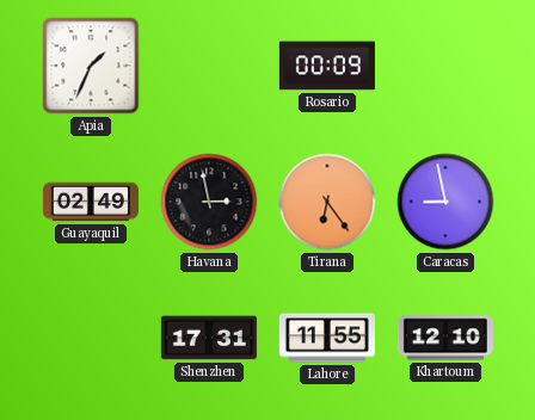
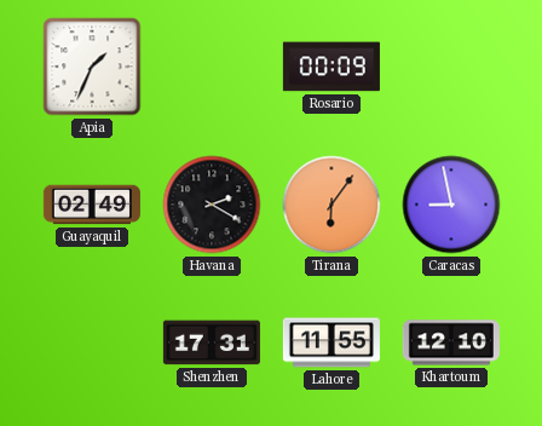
Havana: 2:58 -> 2:20 (212, 205)
Tirana: 6:24 -> 6:06 (331, 205)
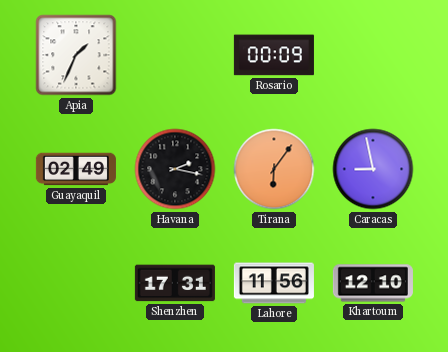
Havana: 2:20 -> 2:17 (175, 169)
Lahore: 11:55 -> 11:56 (274, 283)
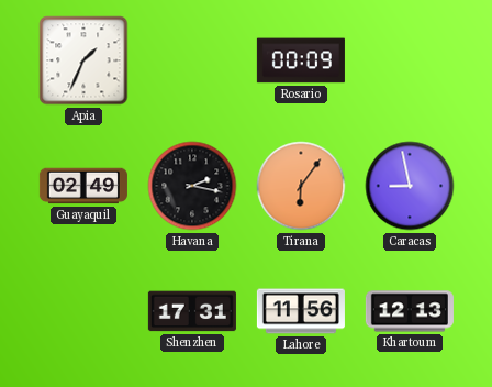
Khartoum: 12:10 -> 12:13 (410, 311)
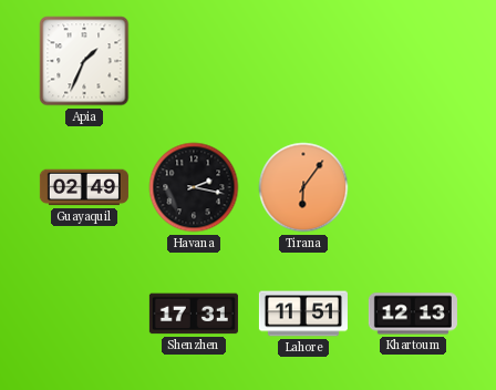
Rosario: 00:09 -> none (301, 60)
Caracas: 8:58 -> none (410, 186)
Lahore: 11:56 -> 11:51 (303, 314)
